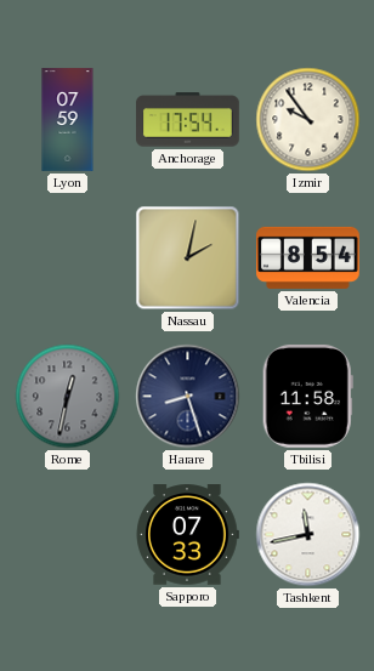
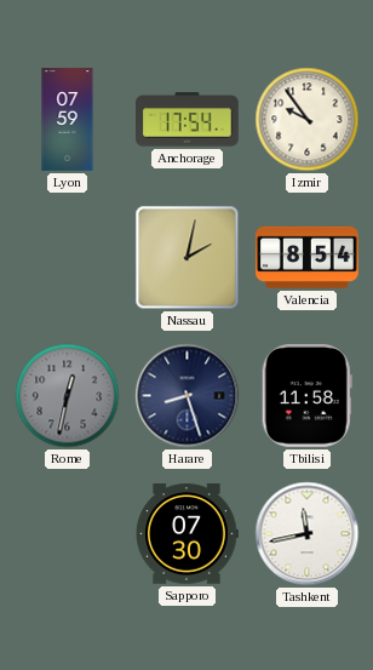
Sapporo: 07:33 -> 07:30 (187, 534)
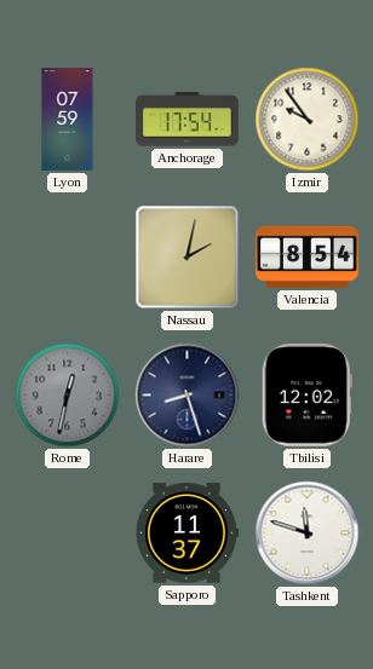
Tbilisi: 11:58 -> 12:02 (306, 394)
Sapporo: 07:30 -> 11:37 (187, 534)
Tashkent: 11:43 -> 11:48 (308, 534)
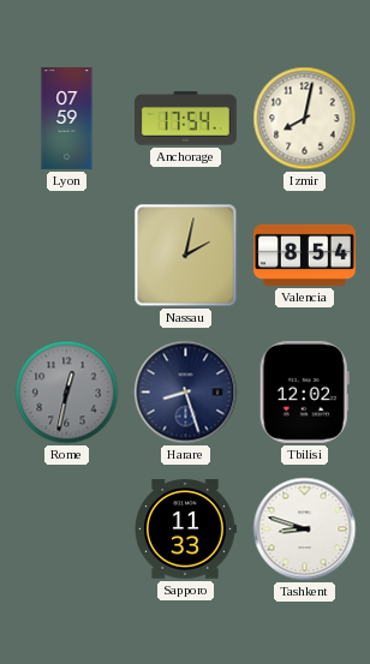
Izmir: 9:54 -> 8:02 (305, 119)
Sapporo: 11:37 -> 11:33 (185, 530)
Tashkent: 11:48 -> 8:48 (305, 530)
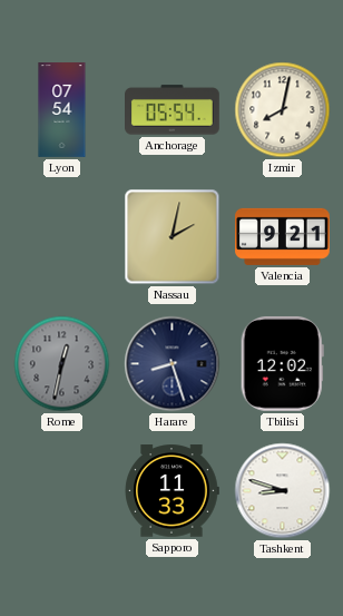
Lyon: 07:59 -> 07:54 (62, 110)
Anchorage: 17:54 -> 05:54 (173, 110)
Valencia: 8:54 -> 9:21 (283, 236)
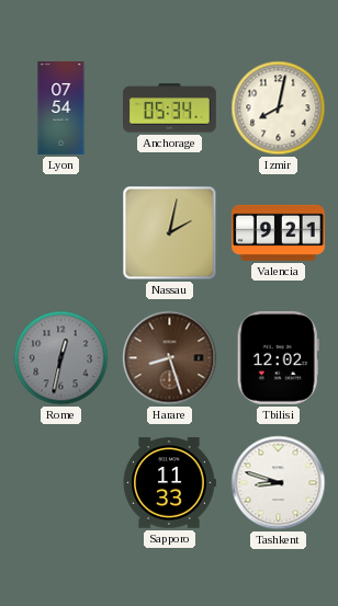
Anchorage: 05:54 -> 05:34 (170, 108)
Harare dial: navy -> brown (170, 358)
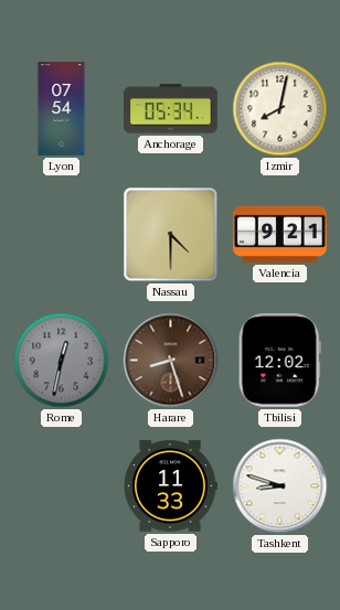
Nassau: 2:02 -> 4:30 (171, 235)
